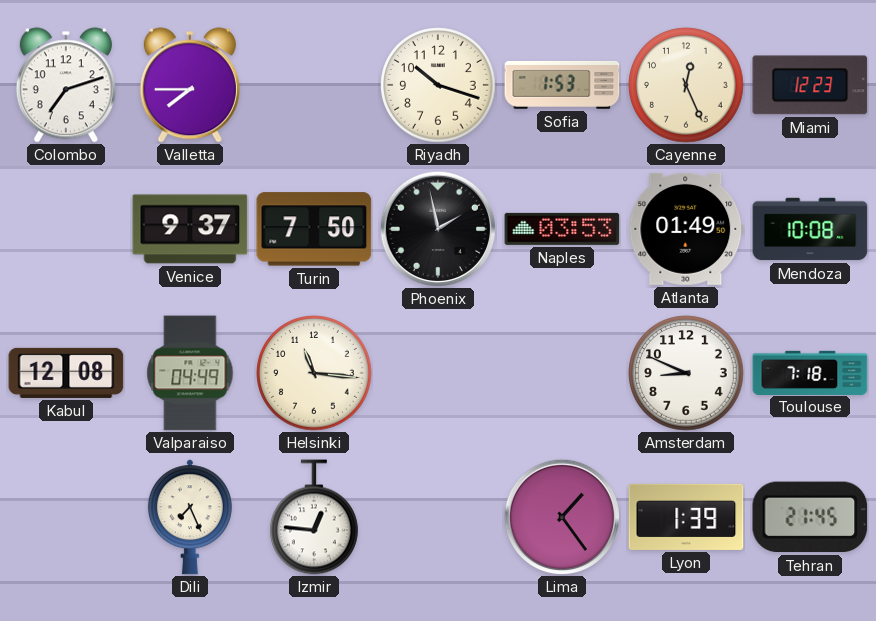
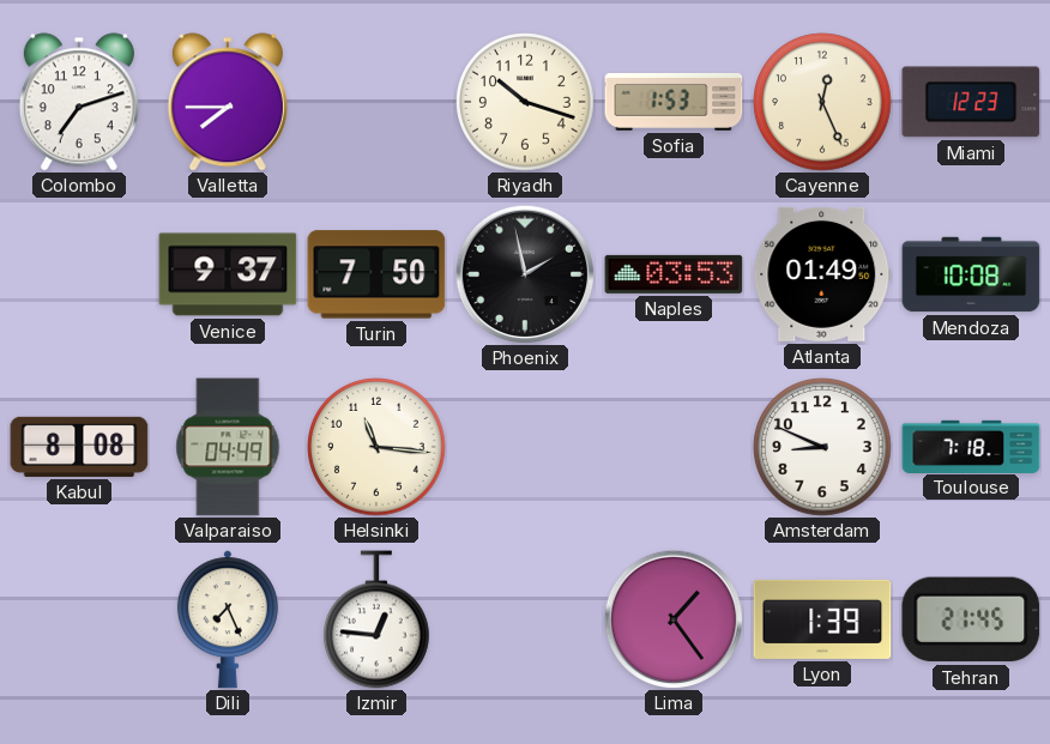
Kabul: 12:08 -> 8:08 (79, 447)
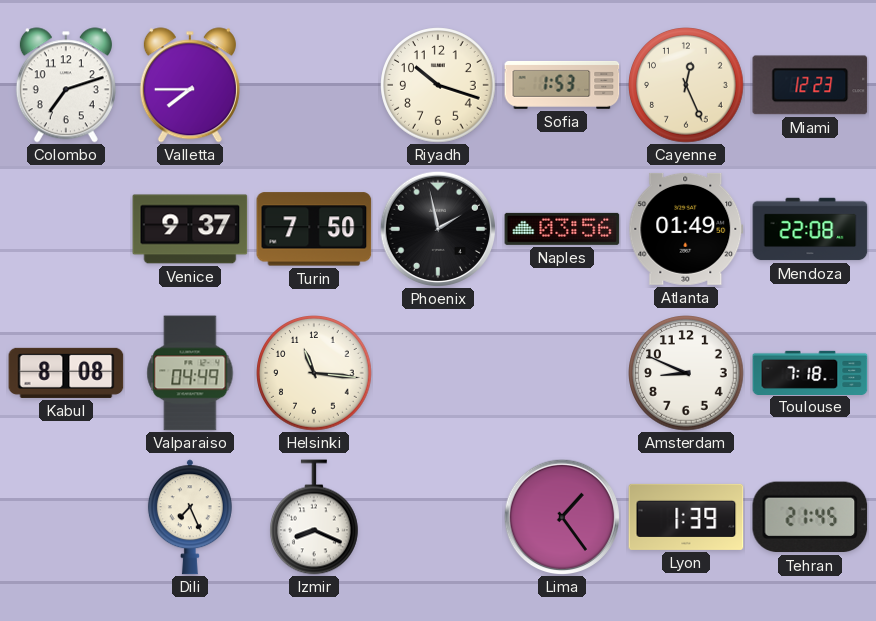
Naples: 03:53 -> 03:56 (562, 229)
Mendoza: 10:08 -> 22:08 (810, 229)
Izmir: 12:46 -> 8:19 (315, 517)
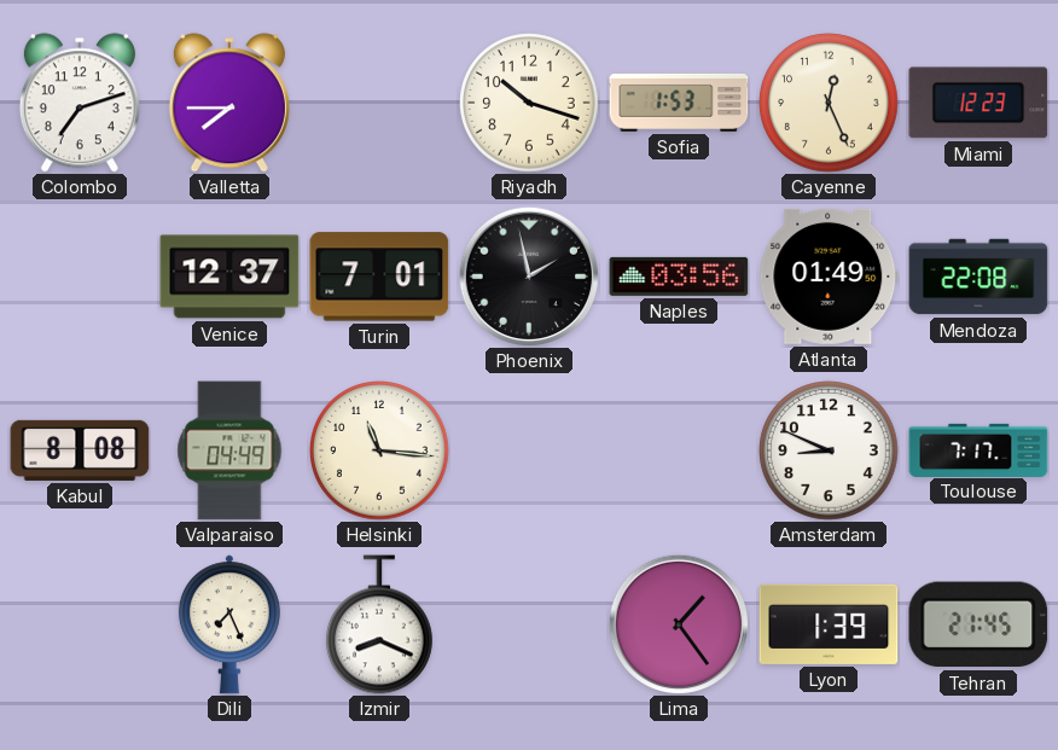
Venice: 9:37 -> 12:37 (229, 277)
Turin: 7:50 -> 7:01 (379, 277)
Toulouse: 7:18 -> 7:17 (978, 449)
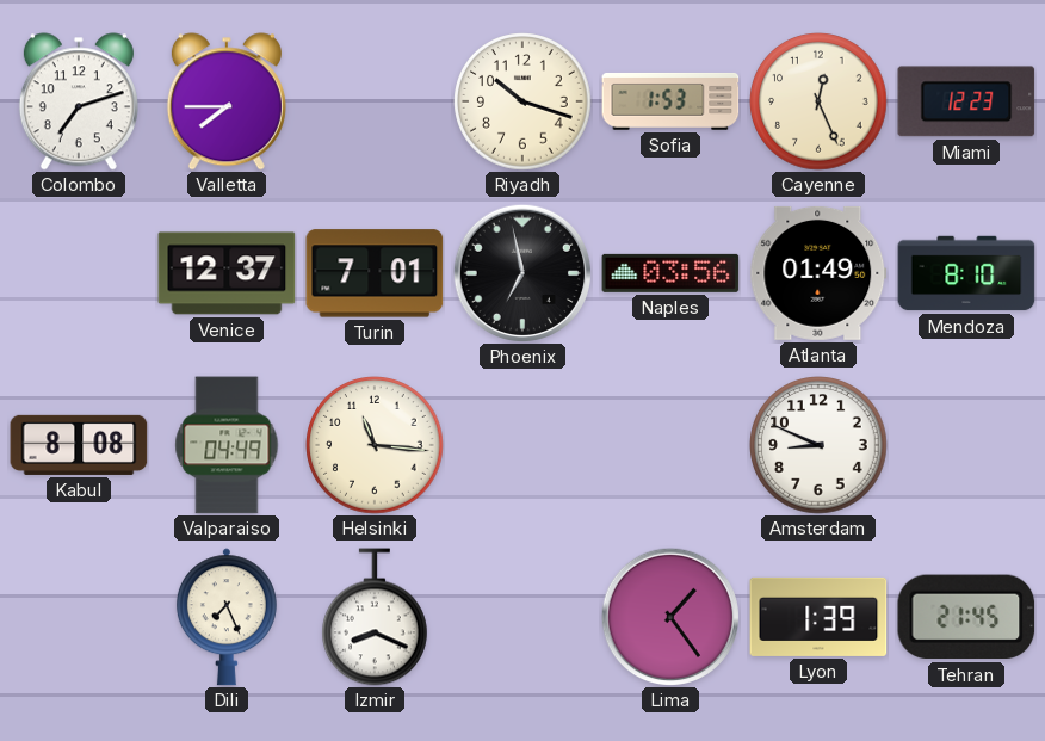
Phoenix: 1:58 -> 6:58 (521, 272)
Mendoza: 22:08 -> 8:10 (966, 273)
Toulouse: 7:17 -> none (978, 449)
